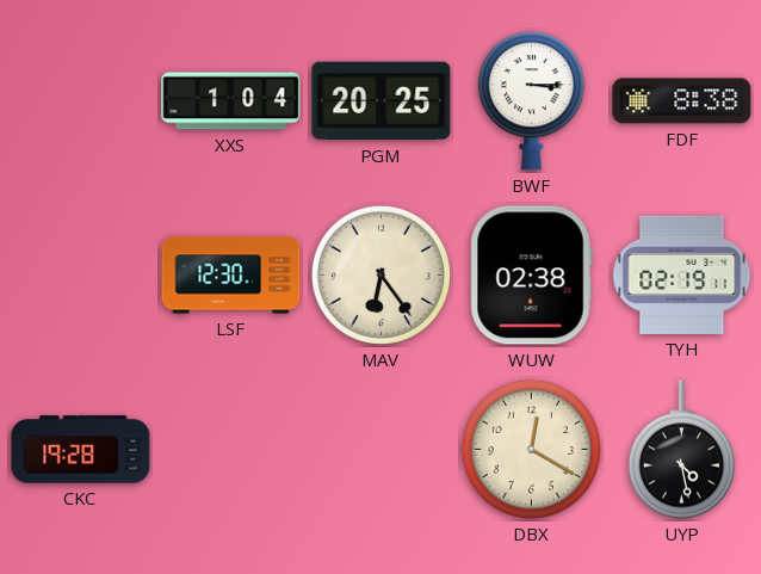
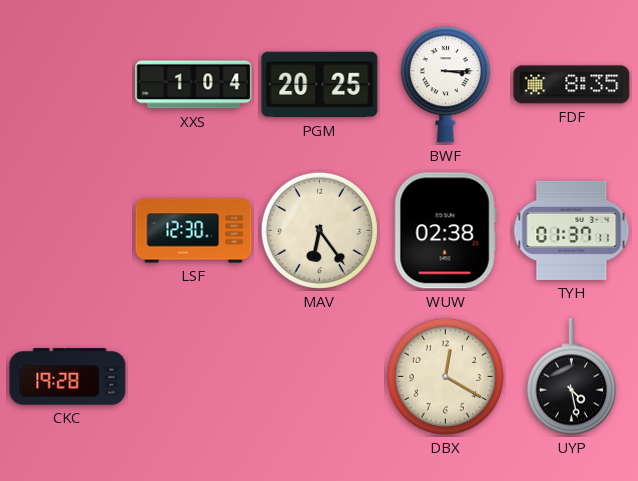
FDF: 8:38 -> 8:35 (572, 85)
TYH: 02:19 -> 01:37 (572, 230)
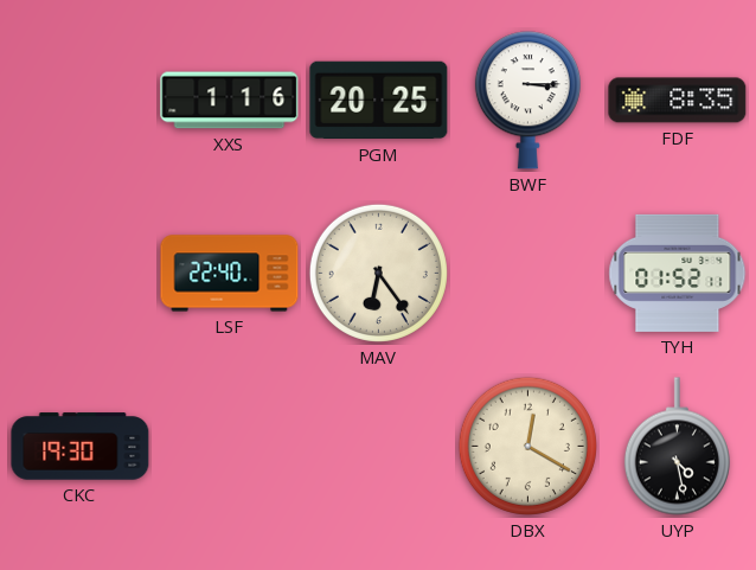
XXS: 1:04 -> 1:16 (230, 101)
LSF: 12:30 -> 22:40 (230, 274)
WUW: 02:38 -> none (445, 231)
TYH: 01:37 -> 01:52 (678, 273)
CKC: 19:28 -> 19:30 (81, 447)
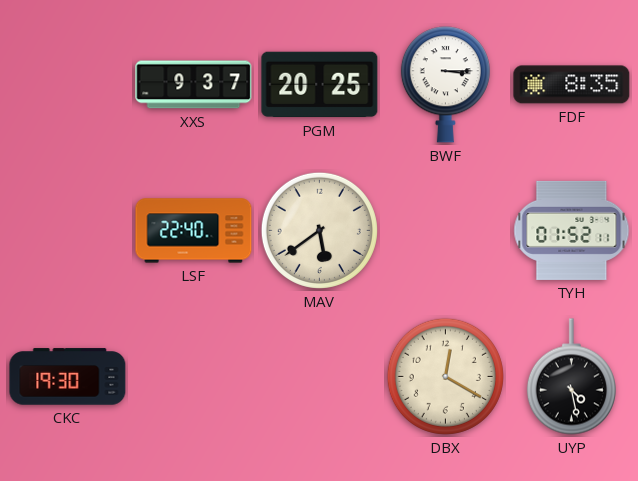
XXS: 1:16 -> 9:37 (194, 85)
MAV: 6:24 -> 5:39 (319, 230)
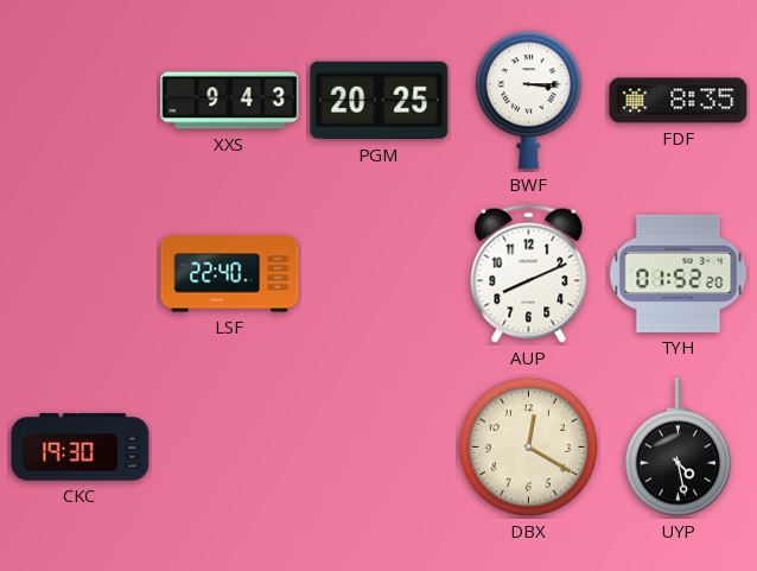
XXS: 9:37 -> 9:43 (230, 101)
MAV: 5:39 -> none (319, 230)
AUP: none -> 8:11 (529, 273)
TYH: 01:52:11 -> 01:52:20 (679, 273)
